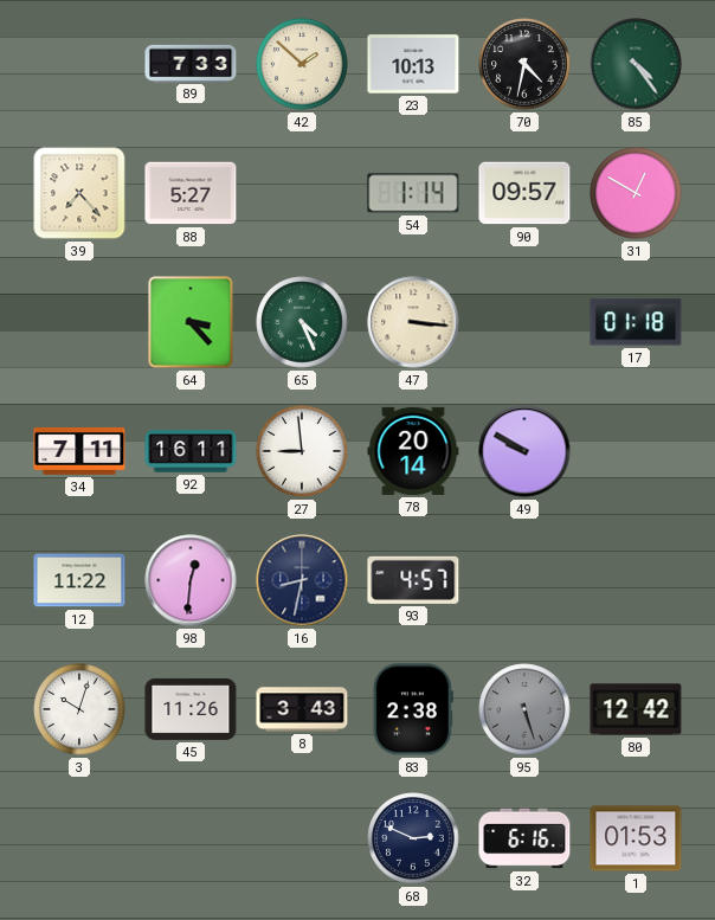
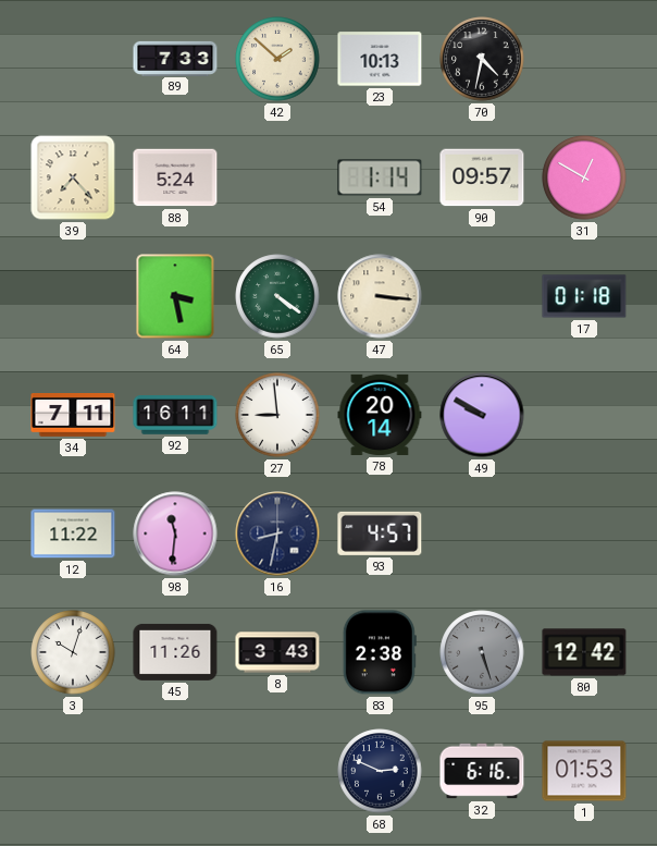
85: 4:24 -> none (636, 64)
88: 5:27 -> 5:24 (175, 177)
64: 3:23 -> 3:28 (175, 296)
65: 4:26 -> 4:21 (277, 296)
98: 12:31 -> 11:31 (175, 534)
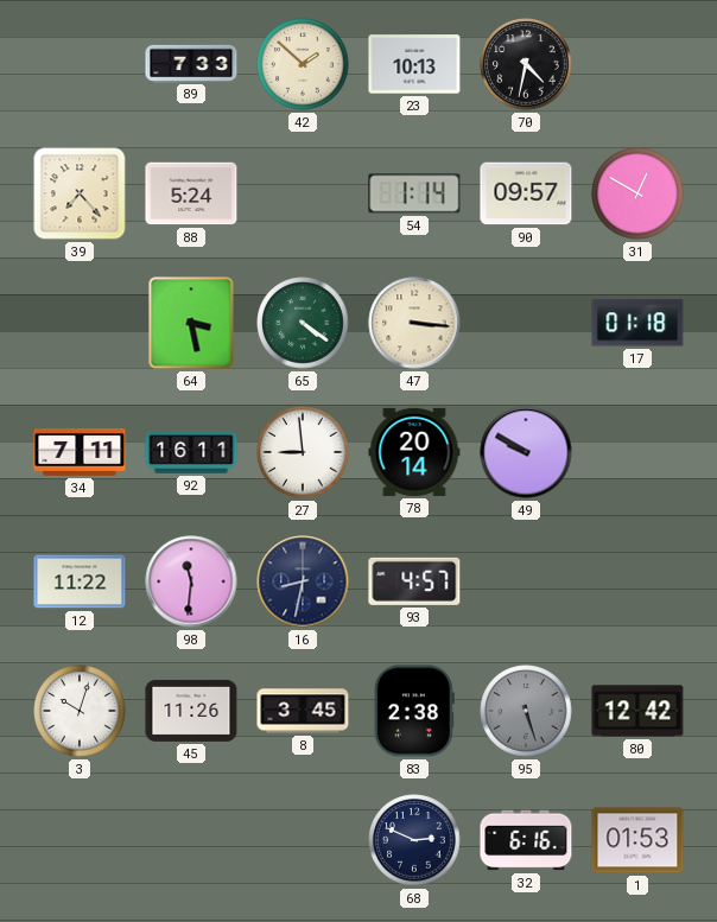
8: 3:43 -> 3:45 (303, 711)
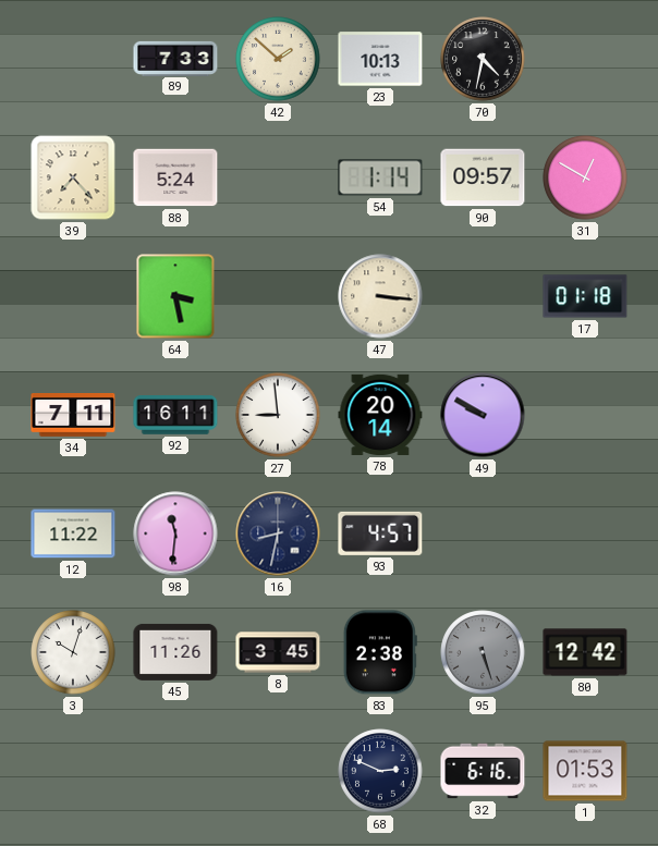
65: 4:21 -> none (303, 323)
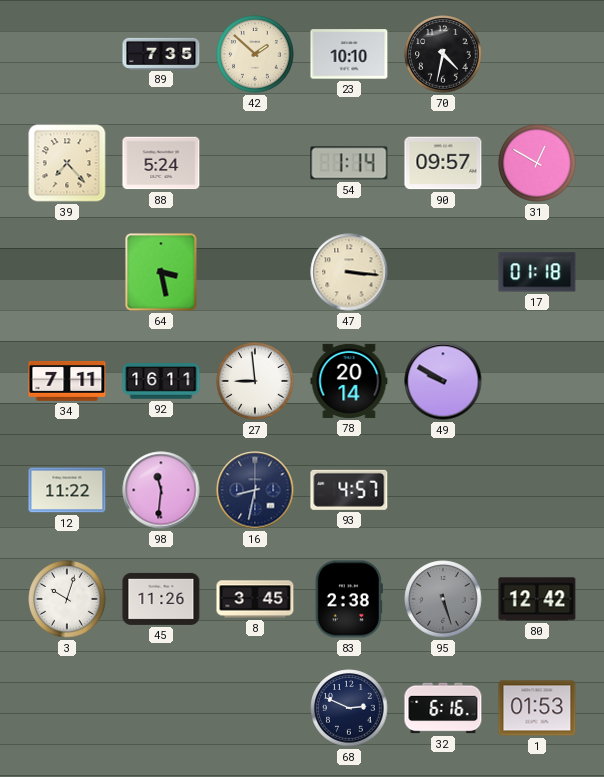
89: 7:33 -> 7:35 (161, 53)
23: 10:13 -> 10:10 (349, 54)
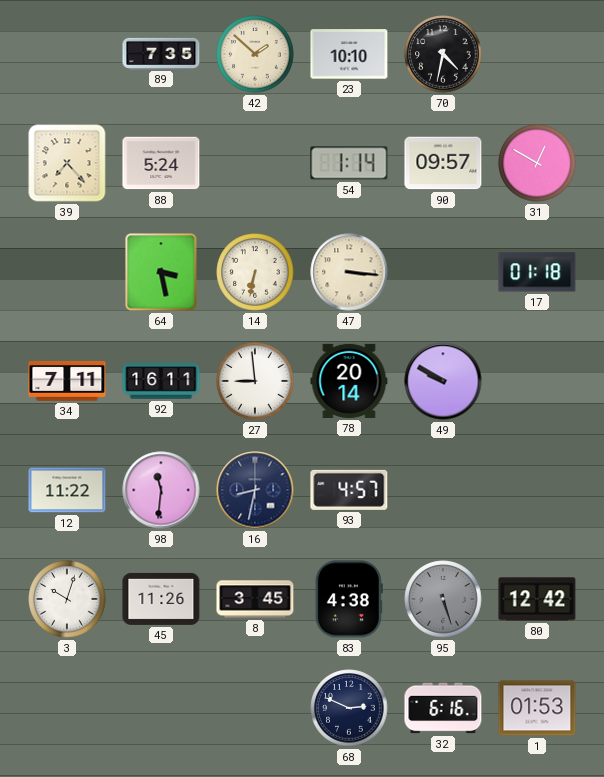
14: none -> 6:32 (255, 272)
83: 2:38 -> 4:38 (349, 599)
